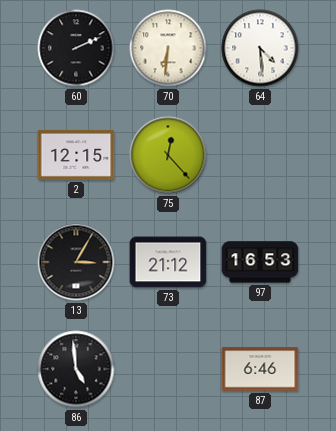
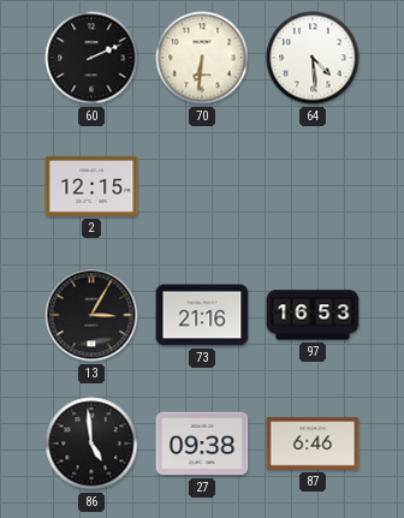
75: 12:23 -> none (168, 155)
73: 21:12 -> 21:16 (202, 315)
27: none -> 09:38 (202, 443)
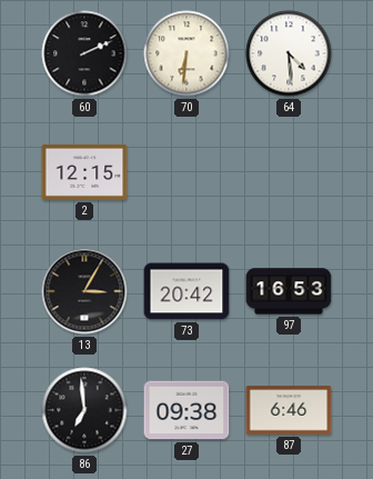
73: 21:16 -> 20:42 (186, 291)
86: 4:59 -> 6:59 (84, 410)
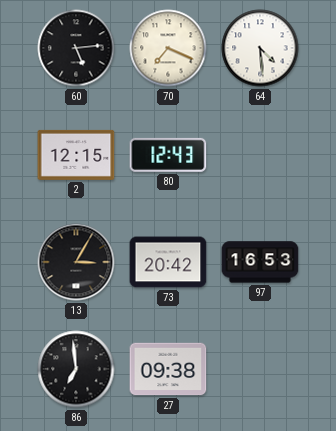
60: 2:11 -> 5:14 (76, 48)
70: 6:31 -> 7:19 (168, 48)
80: none -> 12:43 (168, 155)
87: 6:46 -> none (289, 410)
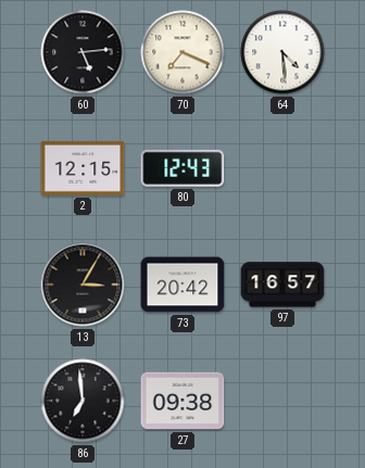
97: 16:53 -> 16:57 (282, 284)
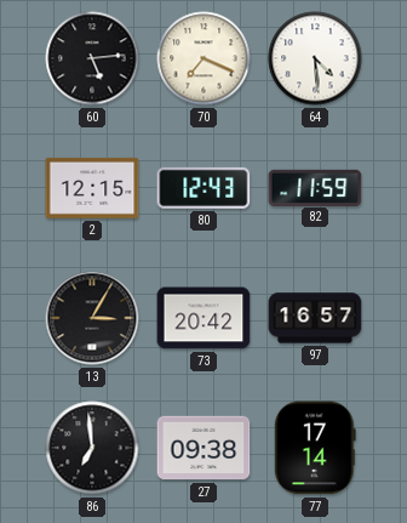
82: none -> 11:59 (315, 187)
77: none -> 17:14 (315, 448)
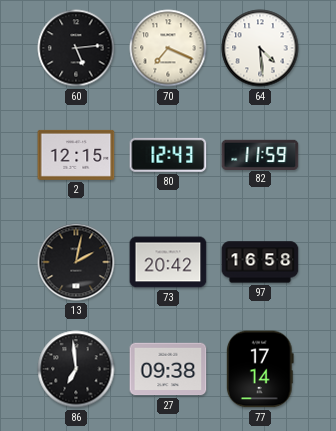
13: 3:05 -> 2:02 (76, 262)
97: 16:57 -> 16:58 (260, 262)
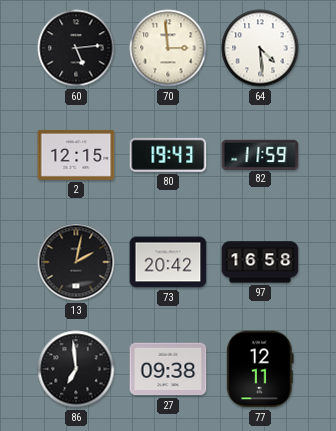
70: 7:19 -> 2:59 (168, 48)
80: 12:43 -> 19:43 (168, 155)
77: 17:14 -> 12:11 (260, 369)
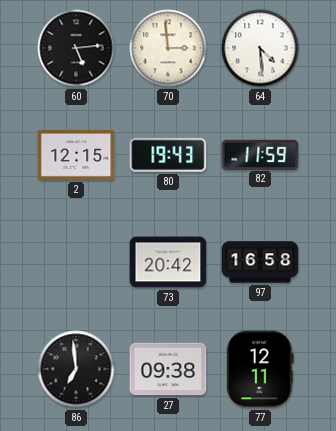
13: 2:02 -> none (76, 262)
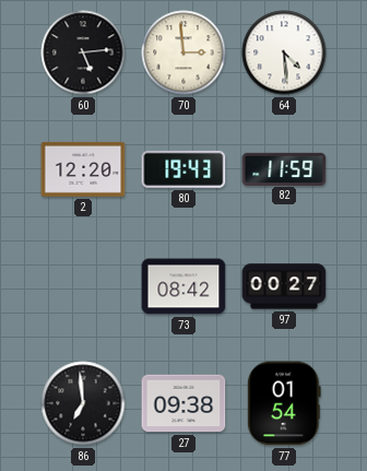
2: 12:15 -> 12:20 (83, 169)
73: 20:42 -> 08:42 (183, 286)
97: 16:58 -> 00:27 (284, 286)
77: 12:11 -> 01:54 (284, 403)
